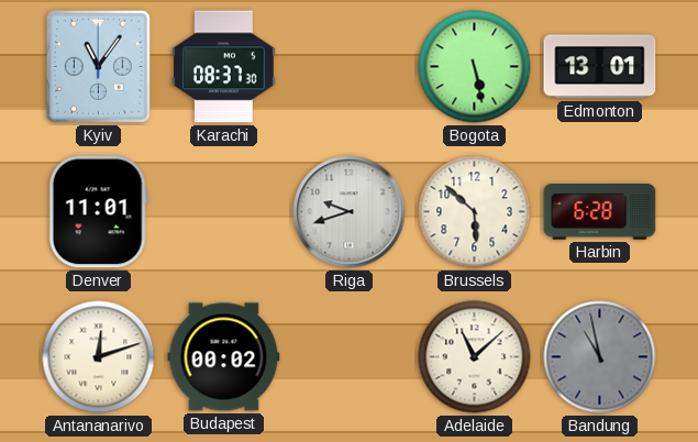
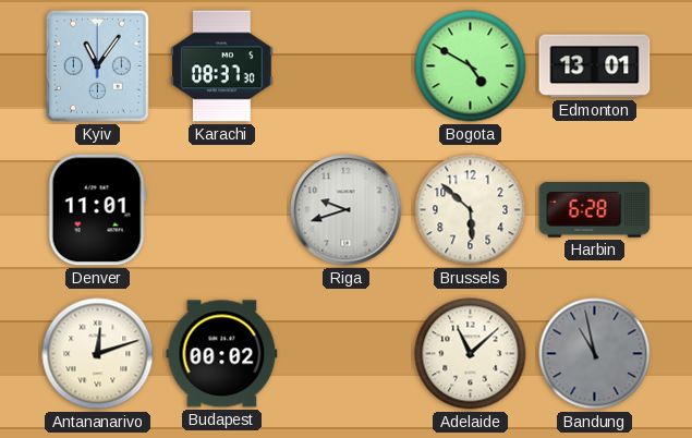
Bogota: 5:28 -> 4:50 (471, 66)
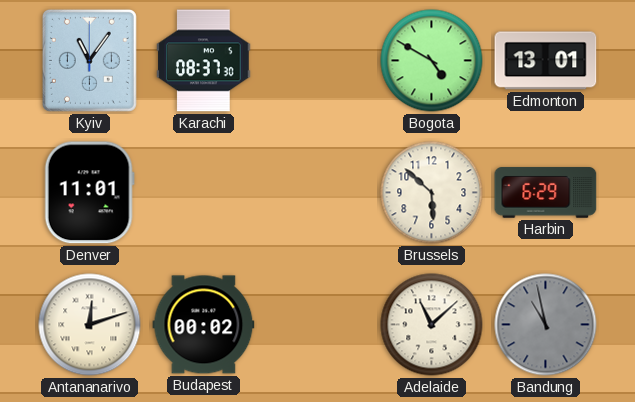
Riga: 9:42 -> none (347, 210)
Harbin: 6:28 -> 6:29 (546, 193)
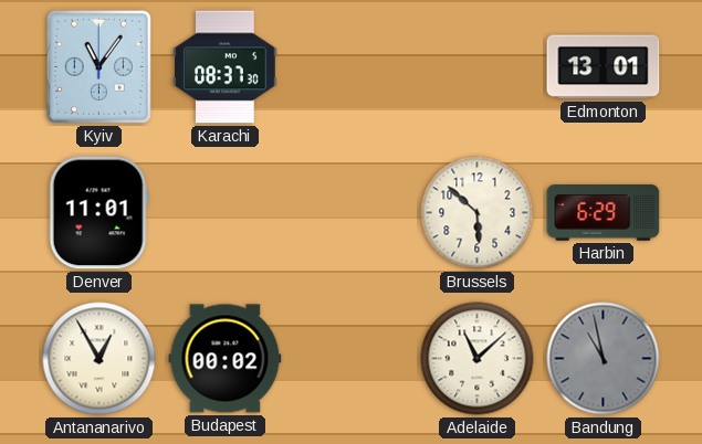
Bogota: 4:50 -> none (432, 61)
Antananarivo: 12:12 -> 12:55 (99, 359)
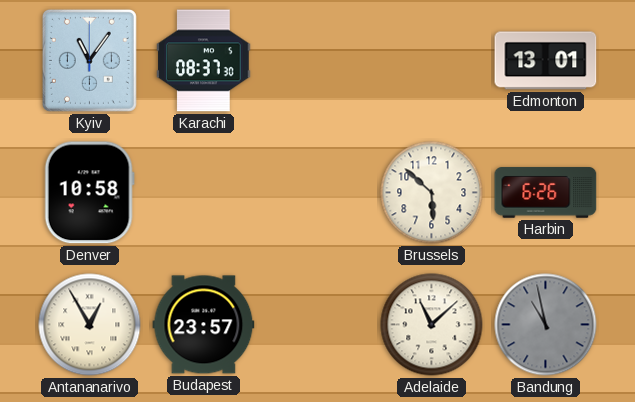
Denver: 11:01 -> 10:58 (89, 193)
Harbin: 6:29 -> 6:26 (546, 193)
Budapest: 00:02 -> 23:57 (204, 325)
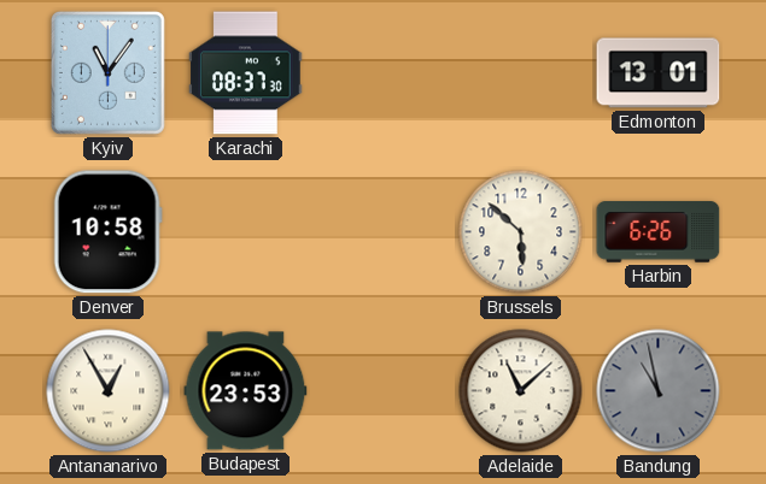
Budapest: 23:57 -> 23:53 (246, 391)
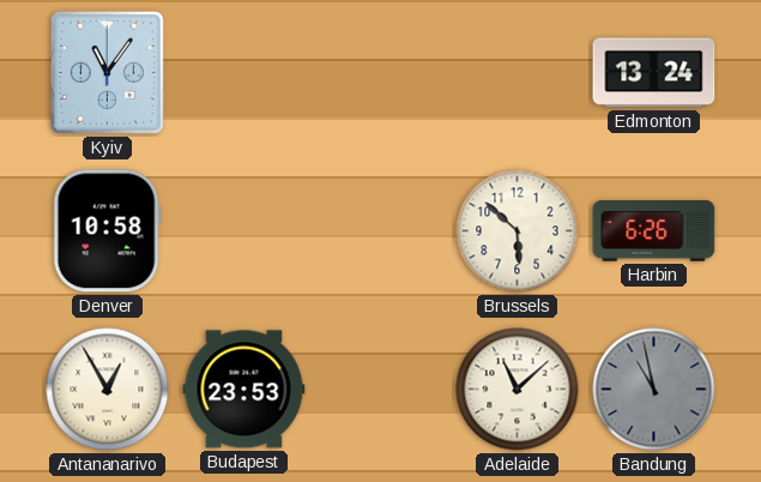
Karachi: 08:37 -> none (246, 73)
Edmonton: 13:01 -> 13:24 (654, 73)
